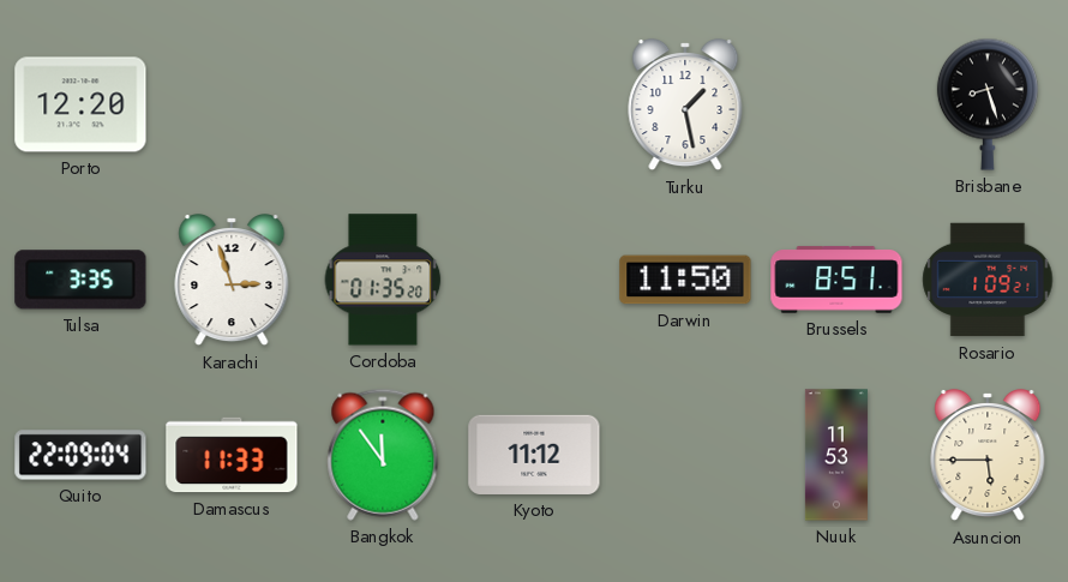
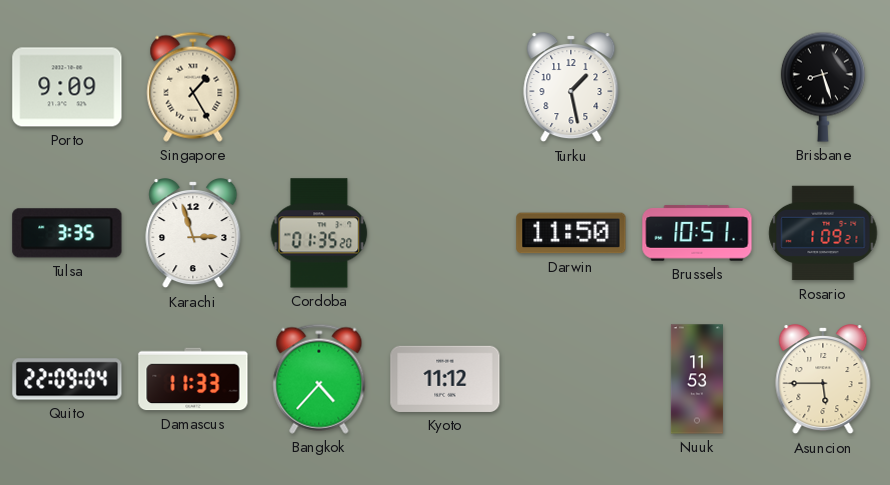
Porto: 12:20 -> 9:09 (67, 87)
Singapore: none -> 1:25 (193, 87)
Brussels: 8:51 -> 10:51 (697, 233)
Bangkok: 11:54 -> 4:37 (319, 379)
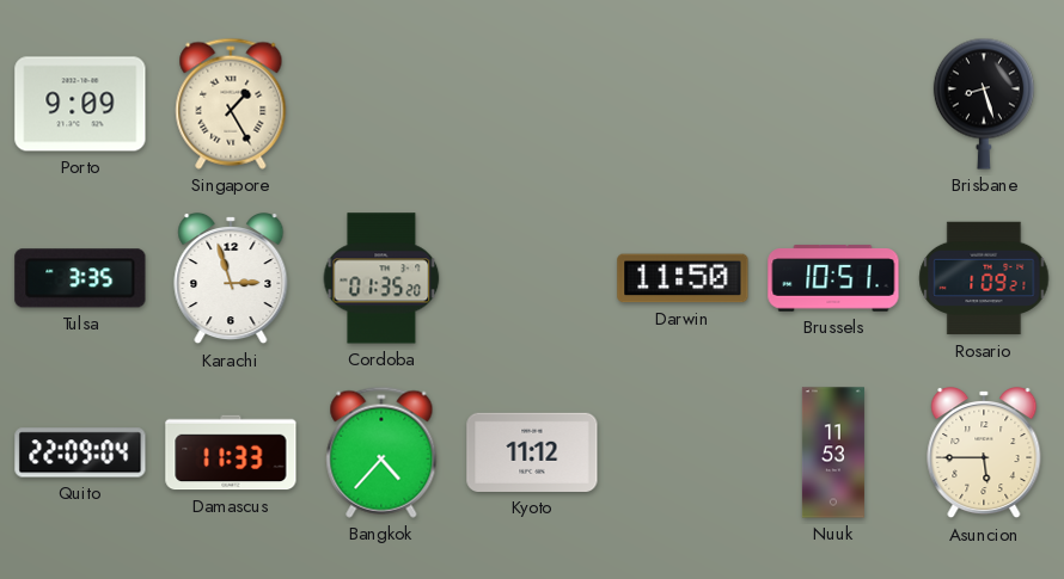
Turku: 1:28 -> none (571, 88)
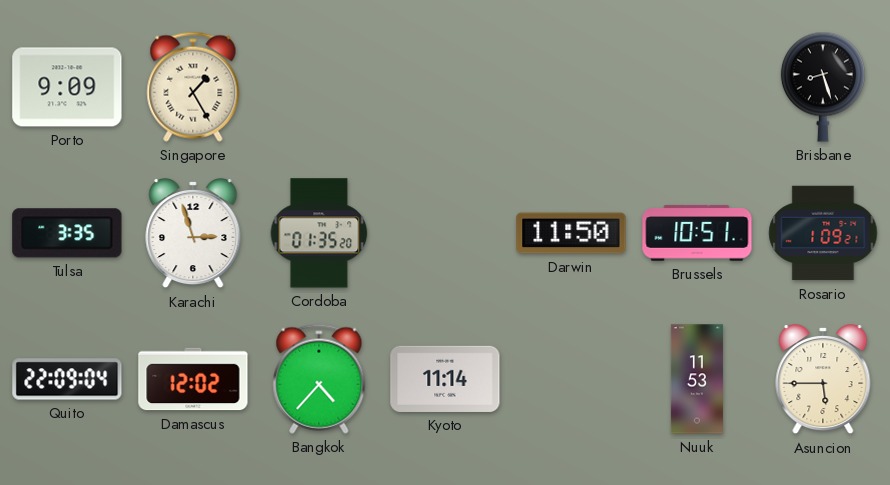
Damascus: 11:33 -> 12:02 (193, 379)
Kyoto: 11:12 -> 11:14 (445, 379)
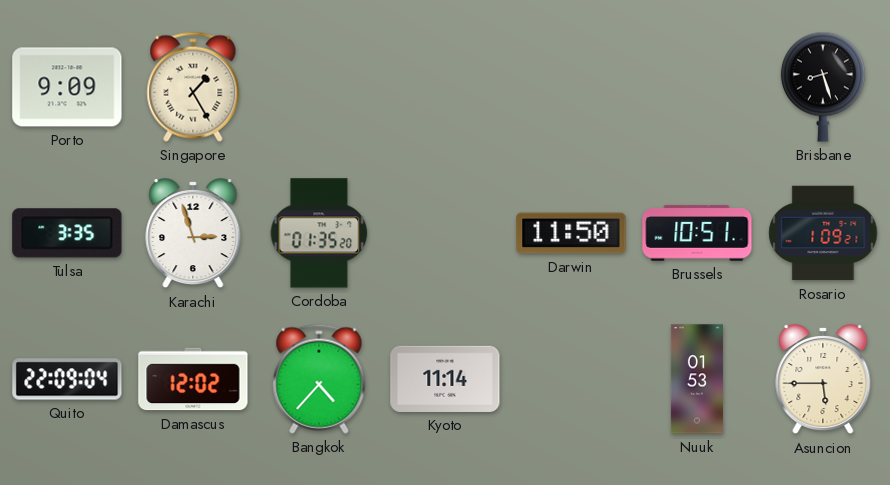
Nuuk: 11:53 -> 01:53 (697, 379)
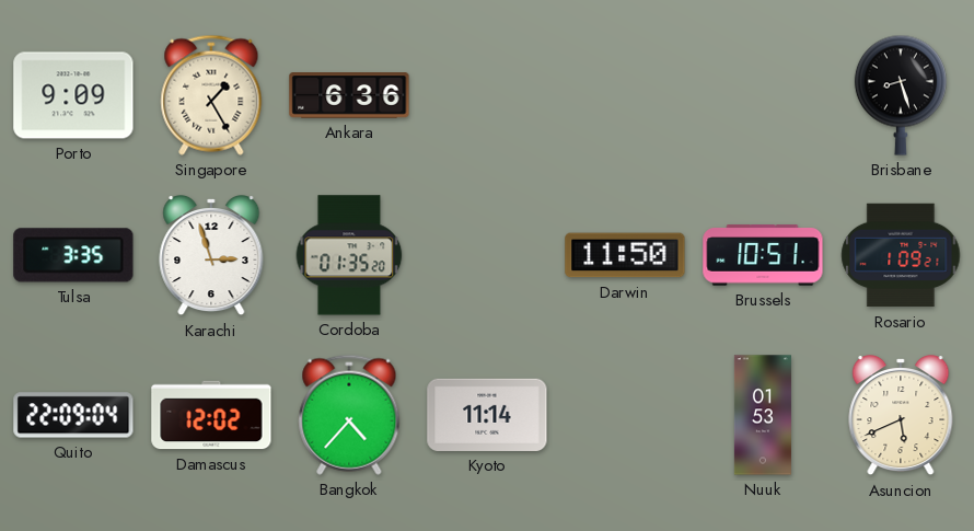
Ankara: none -> 6:36 (349, 95)
Asuncion: 5:45 -> 5:41 (901, 416)
